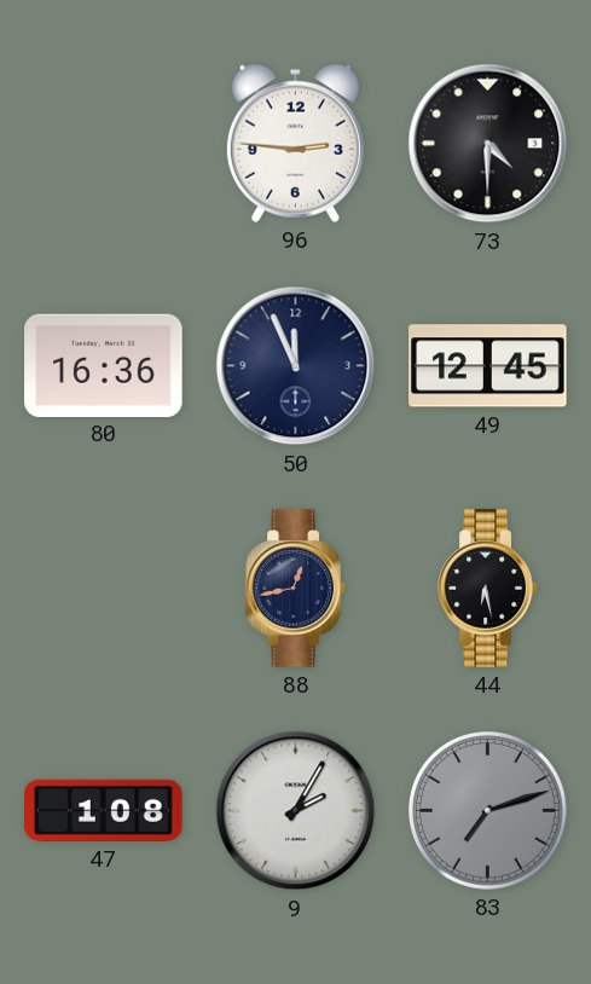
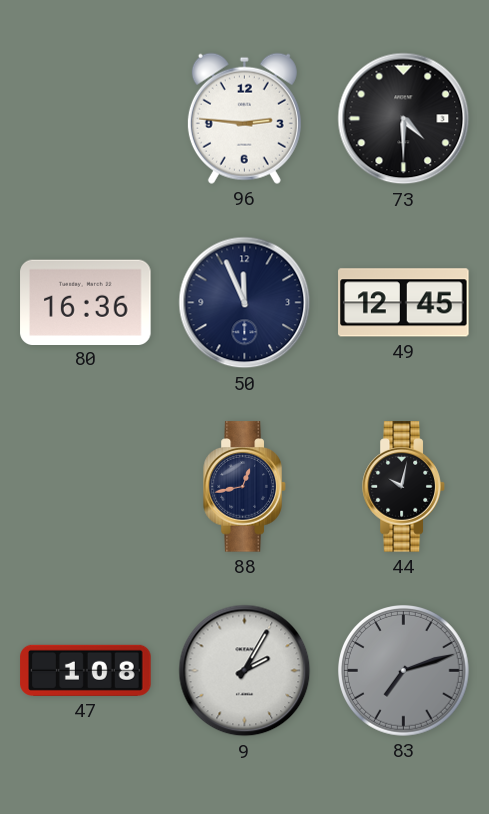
44: 6:28 -> 10:02 (404, 487)
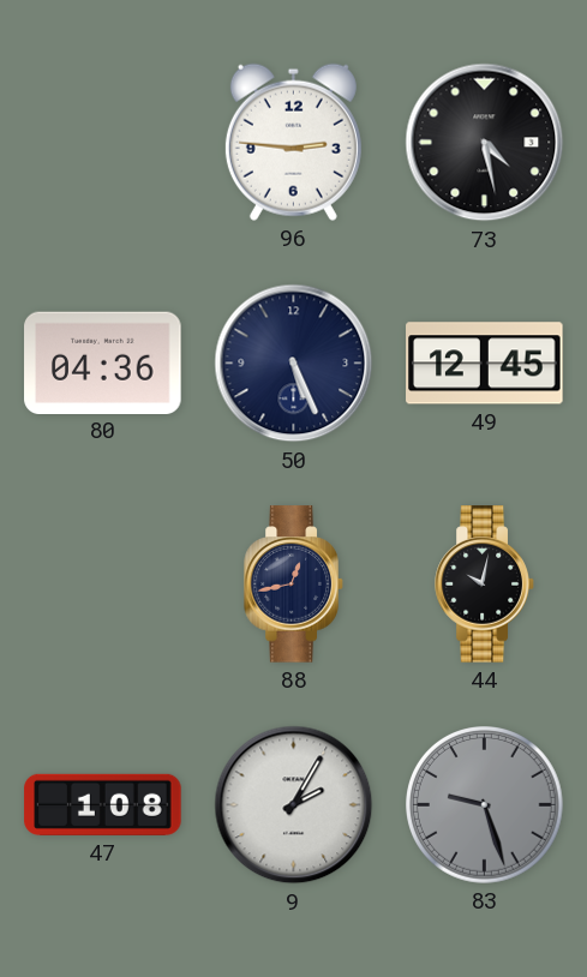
73: 4:30 -> 4:28 (485, 143)
80: 16:36 -> 04:36 (103, 362)
50: 11:56 -> 5:26 (294, 364)
83: 7:12 -> 9:27 (485, 805)
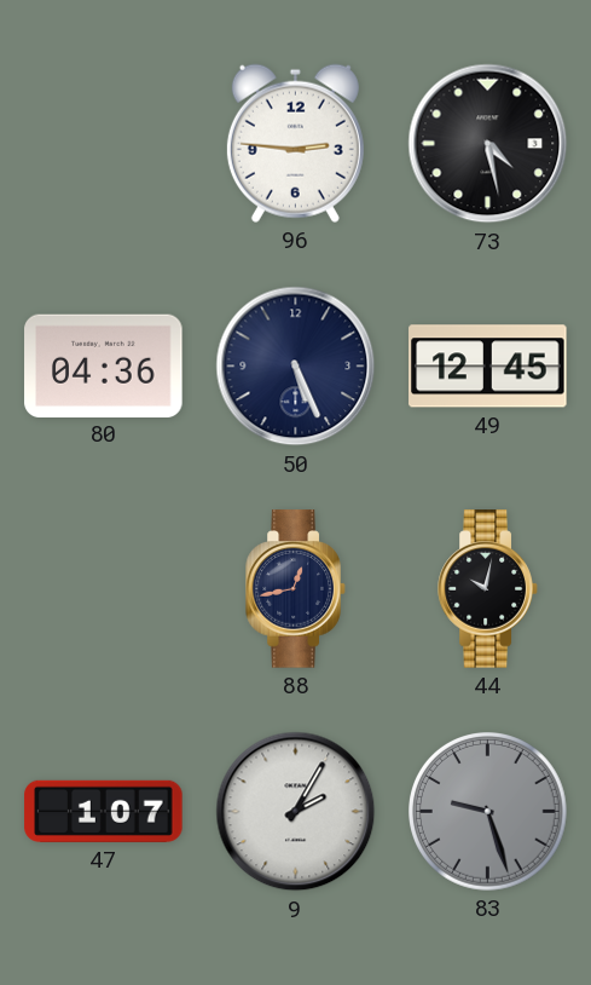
47: 1:08 -> 1:07 (104, 811)
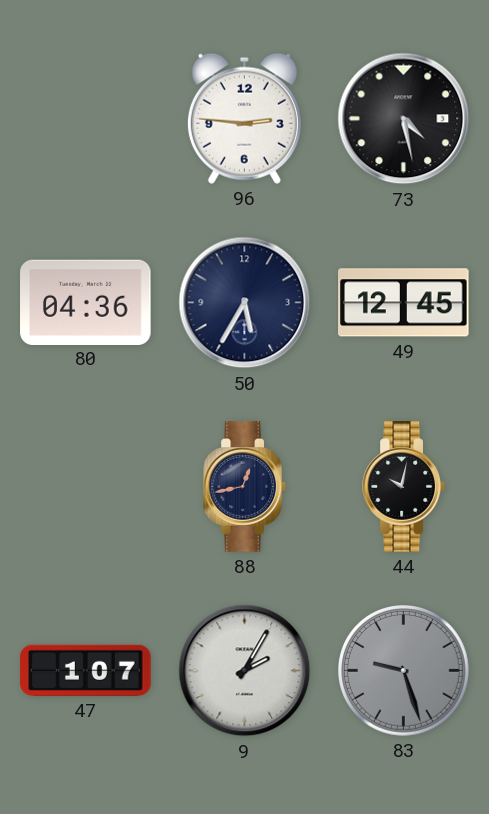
50: 5:26 -> 5:35 (245, 303)
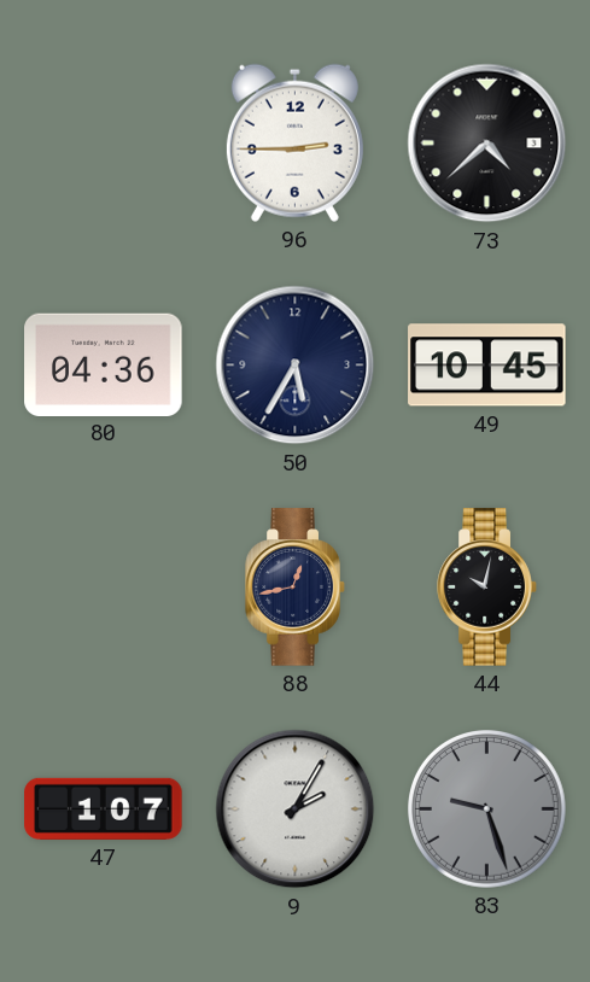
96: 2:46 -> 2:45 (294, 142)
73: 4:28 -> 4:38 (487, 144)
49: 12:45 -> 10:45 (487, 366)
